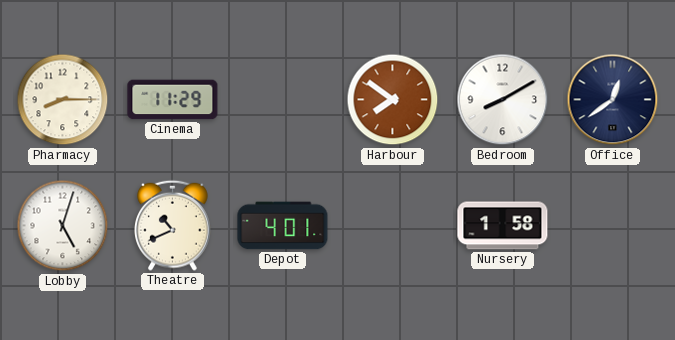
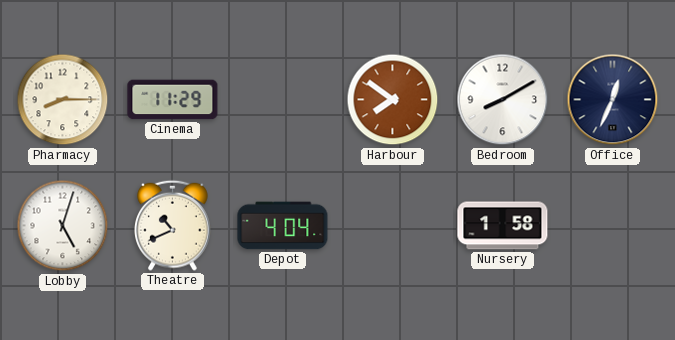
Office: 12:39 -> 12:34 (613, 100)
Depot: 4:01 -> 4:04 (283, 226)
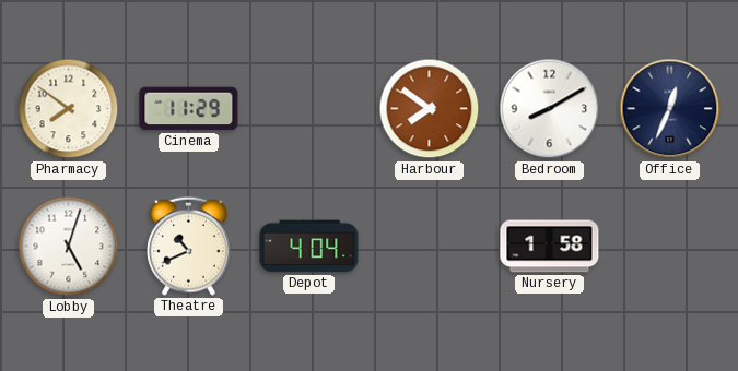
Pharmacy: 8:15 -> 7:51 (69, 109)
